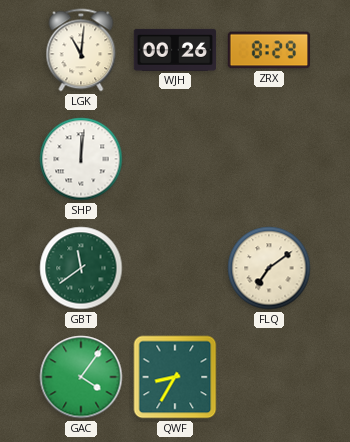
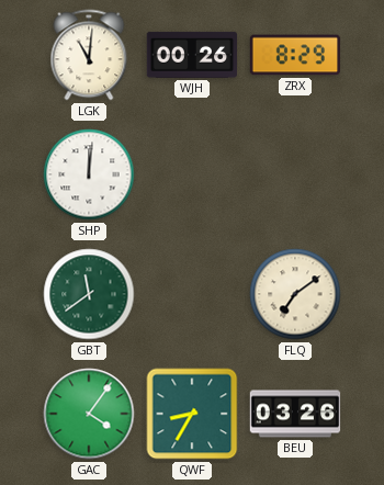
BEU: none -> 03:26 (295, 414)
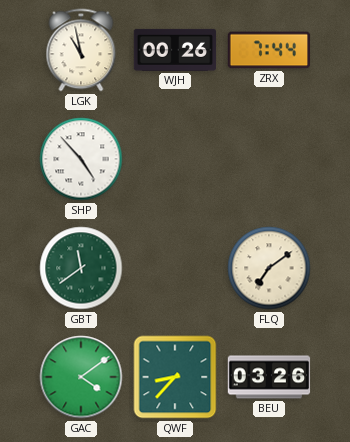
LGK: 11:01 -> 10:58 (81, 50)
ZRX: 8:29 -> 7:44 (269, 50)
SHP: 12:01 -> 4:53 (81, 159)
GAC: 4:06 -> 4:09 (81, 377)
QWF: 8:35 -> 8:37 (175, 377)
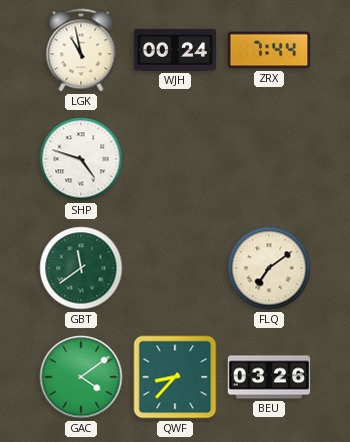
WJH: 00:26 -> 00:24 (175, 50)
SHP: 4:53 -> 4:48 (81, 159)
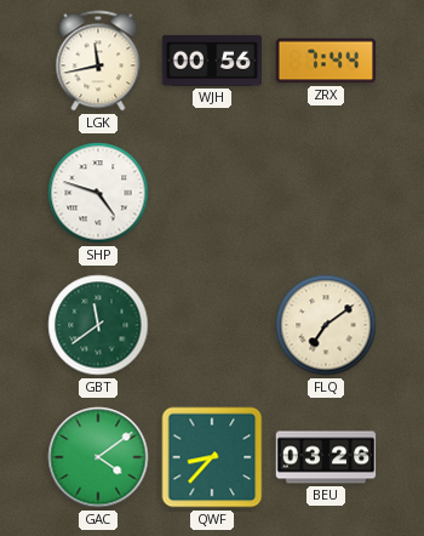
LGK: 10:58 -> 11:43 (98, 61)
WJH: 00:24 -> 00:56 (212, 61)
